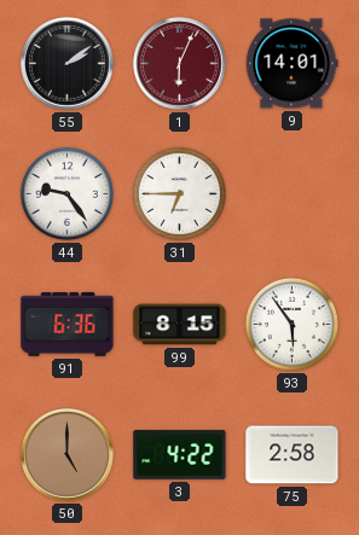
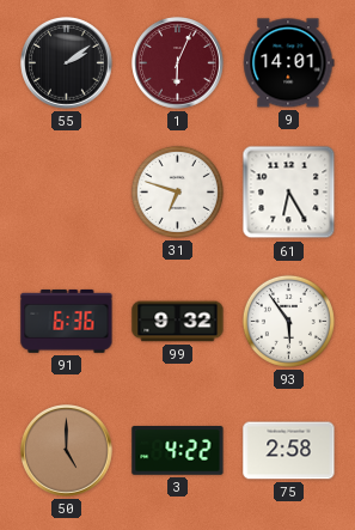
44: 9:24 -> none (66, 193)
31: 6:45 -> 6:48 (177, 191)
61: none -> 6:25 (289, 193)
99: 8:15 -> 9:32 (178, 322)
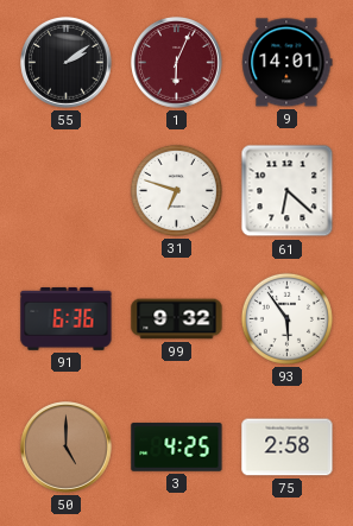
61: 6:25 -> 6:22 (288, 191)
3: 4:22 -> 4:25 (177, 448)
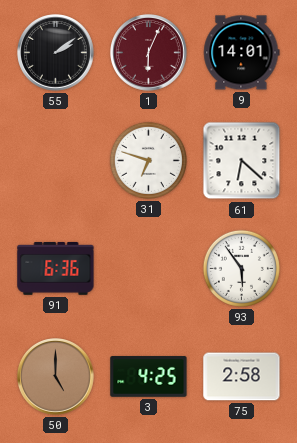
99: 9:32 -> none (177, 319)
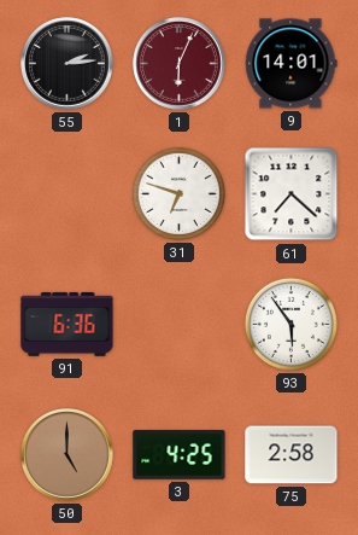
55: 2:09 -> 2:14 (68, 64)
61: 6:22 -> 7:22 (292, 194)
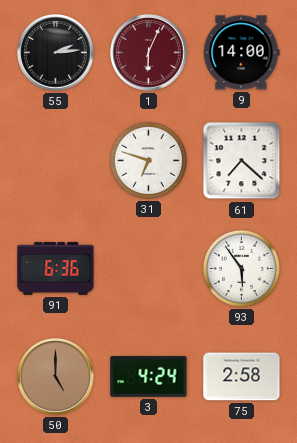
9: 14:01 -> 14:00 (242, 53)
3: 4:25 -> 4:24 (149, 377)
